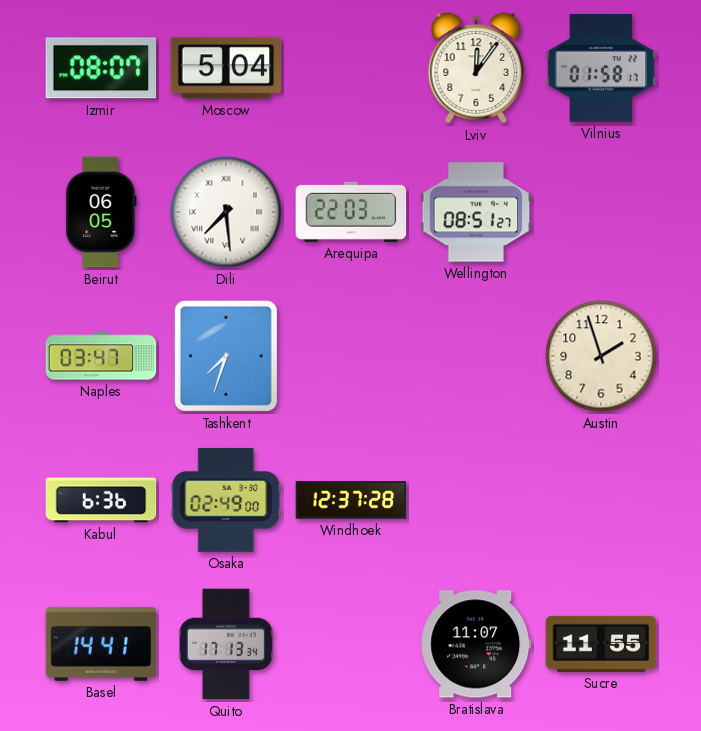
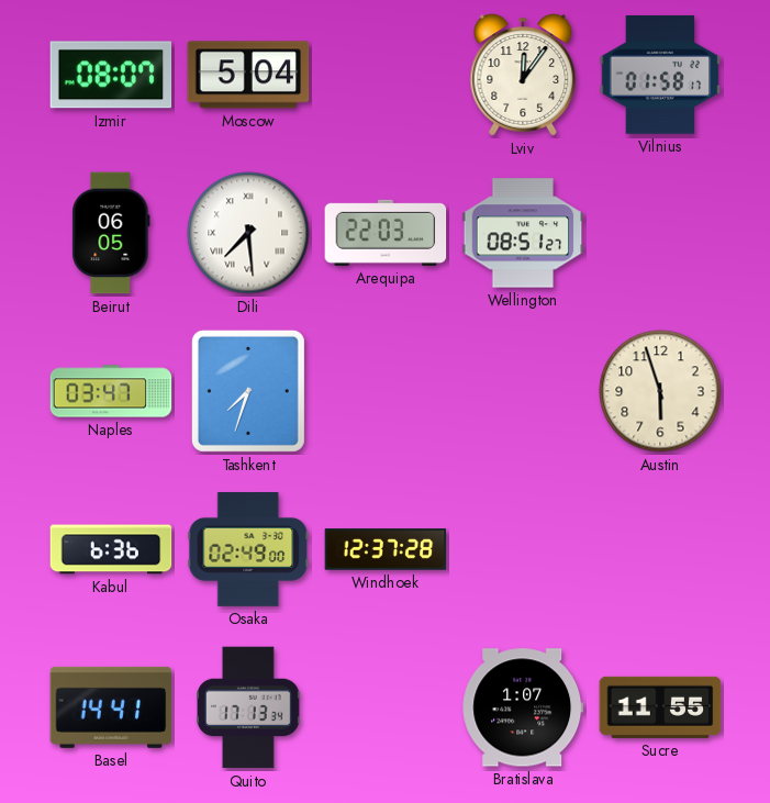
Austin: 1:57 -> 5:57 (660, 391)
Bratislava: 11:07 -> 1:07 (523, 707)
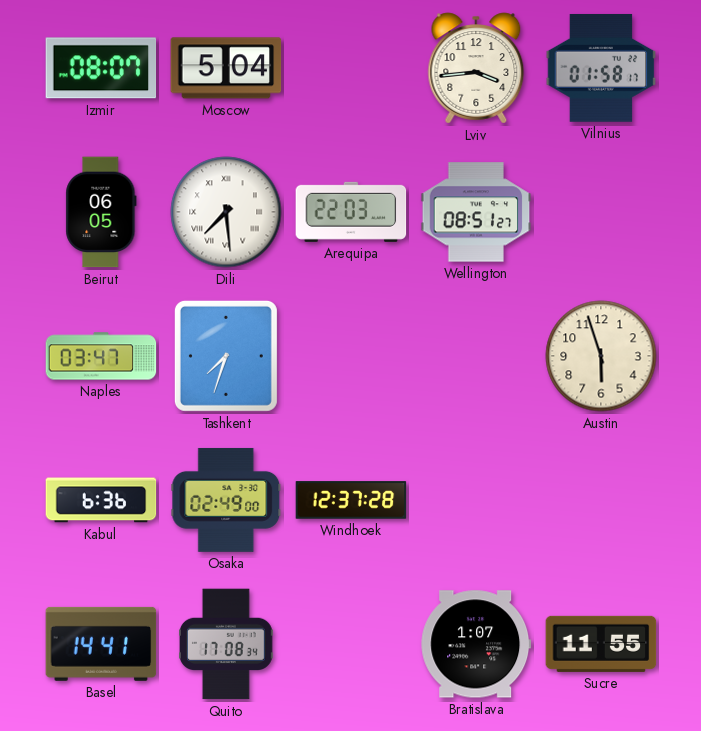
Lviv: 12:06 -> 3:44 (476, 68)
Quito: 17:13 -> 17:08 (227, 644)
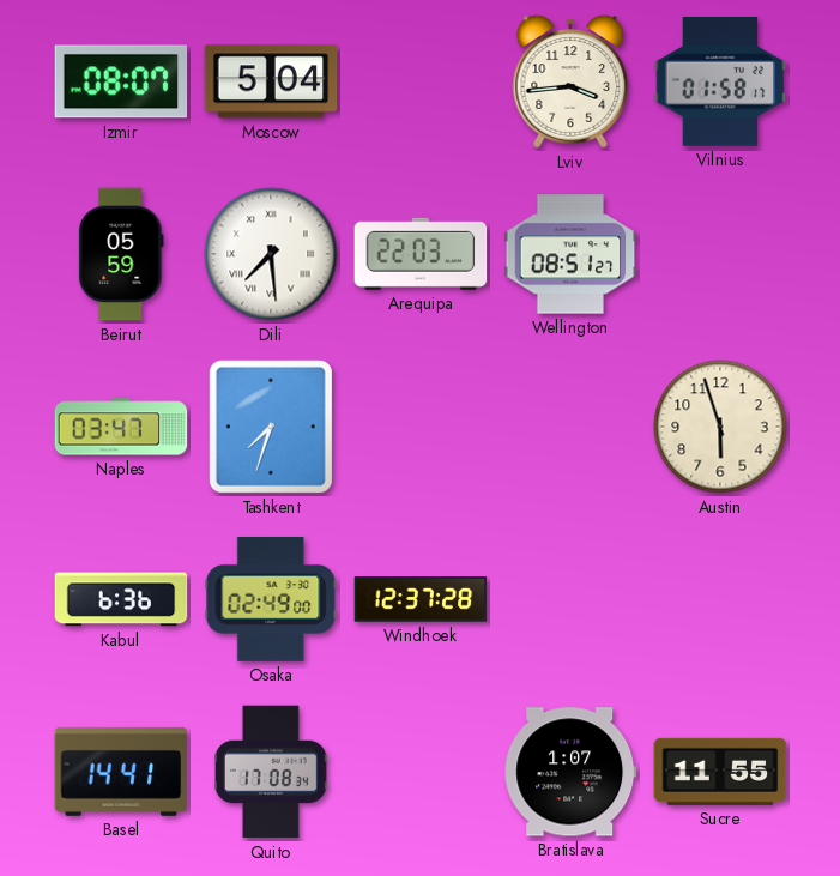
Beirut: 06:05 -> 05:59 (121, 254)
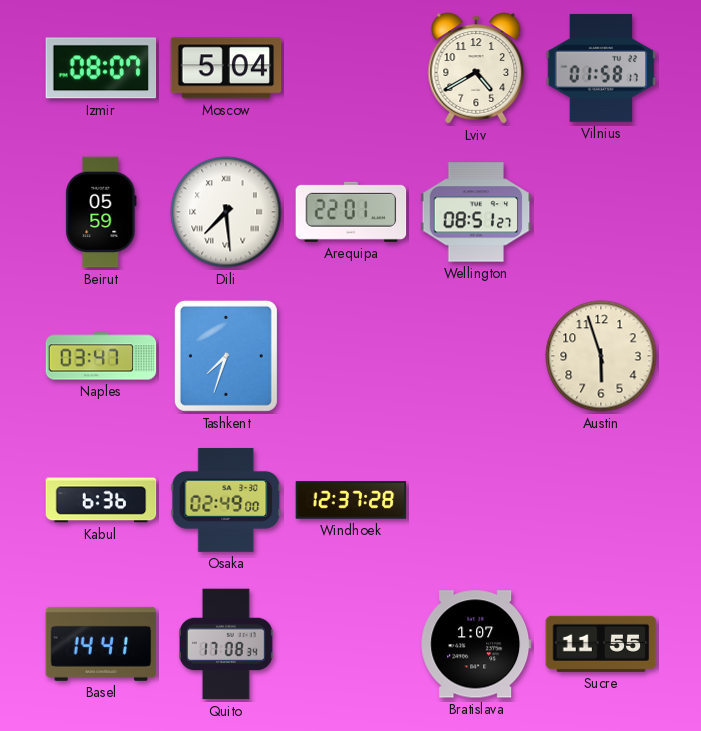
Lviv: 3:44 -> 4:40 (476, 68)
Arequipa: 22:03 -> 22:01 (351, 212)
